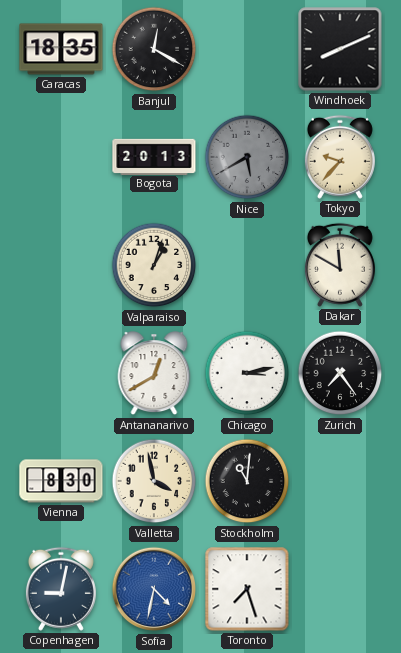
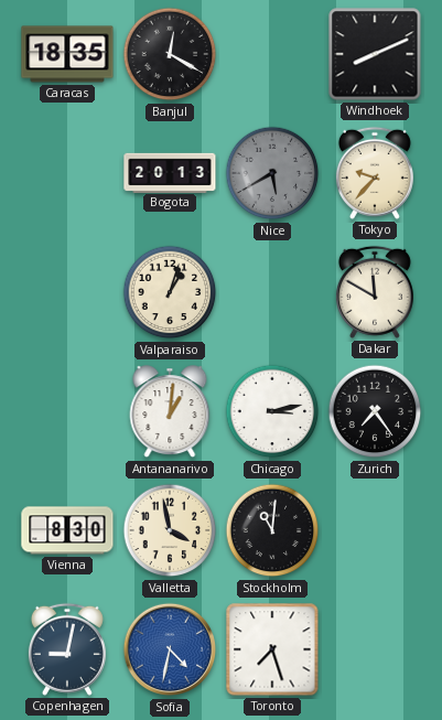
Antananarivo: 12:40 -> 1:01 (170, 412)
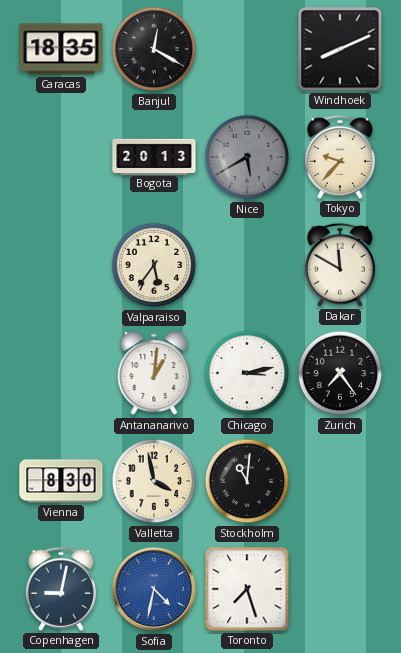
Valparaiso: 1:03 -> 5:36 (154, 265)
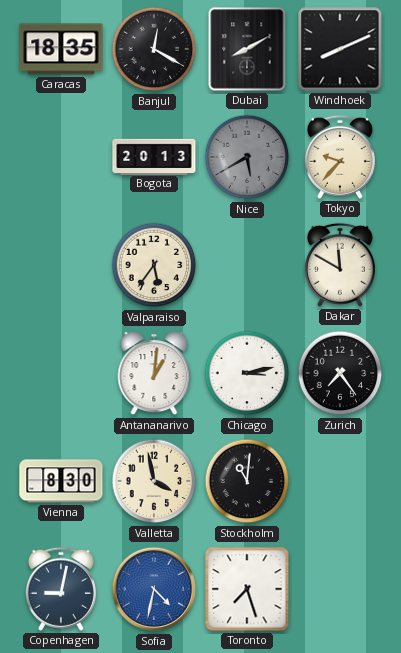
Dubai: none -> 8:10 (247, 49)
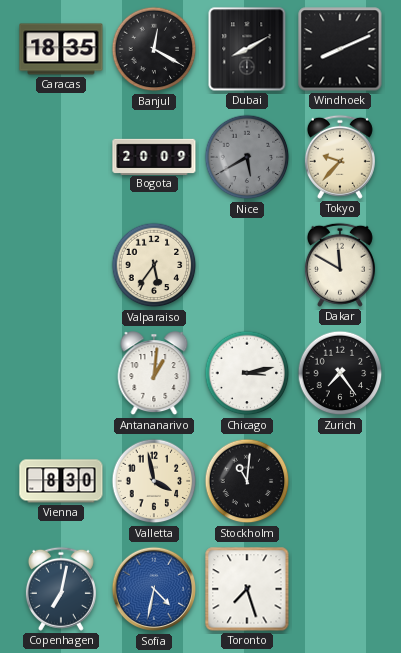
Bogota: 20:13 -> 20:09 (154, 156)
Copenhagen: 9:02 -> 7:02 (61, 589)
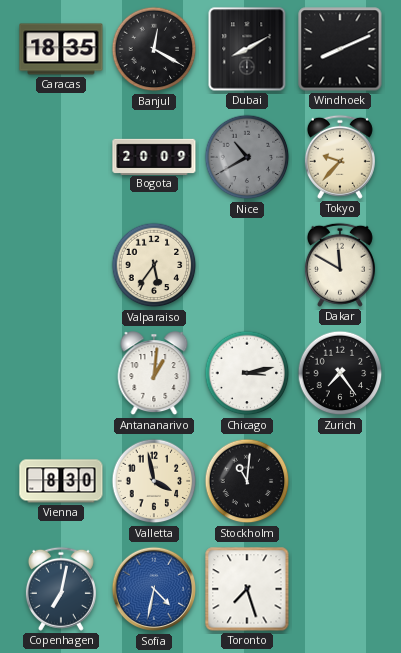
Nice: 5:40 -> 10:40 (247, 157)
